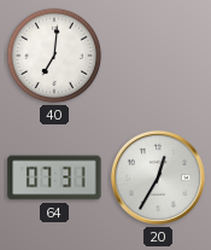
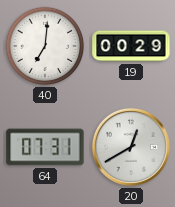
19: none -> 00:29 (131, 46)
20: 12:35 -> 12:40 (131, 147)
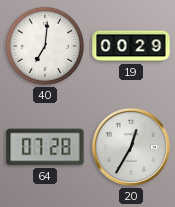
64: 07:31 -> 07:28 (45, 147)
20: 12:40 -> 12:35 (131, 147)
